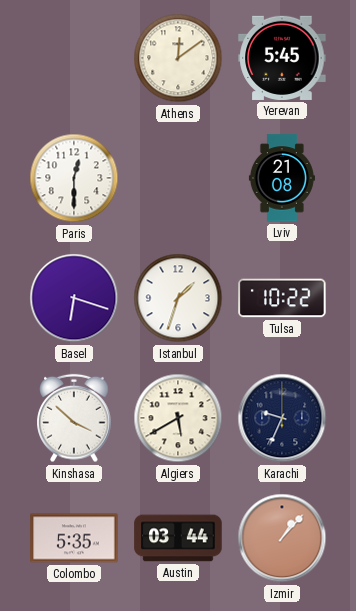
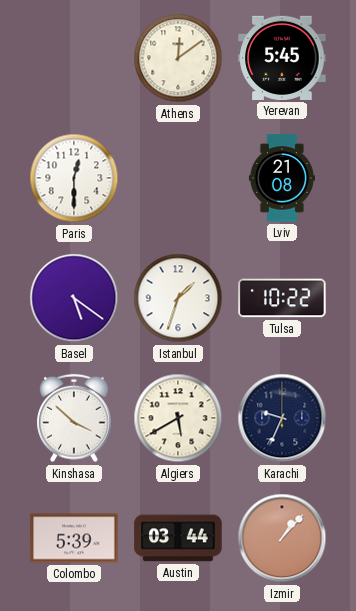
Basel: 6:18 -> 5:21 (74, 298)
Colombo: 5:35 -> 5:39 (74, 538)
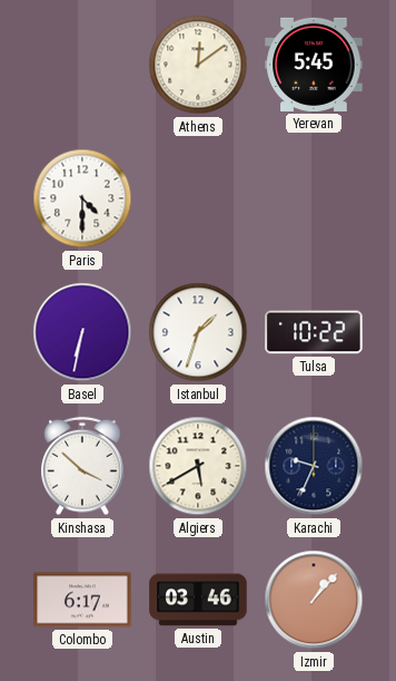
Paris: 12:30 -> 4:30 (82, 198)
Lviv: 21:08 -> none (282, 178)
Basel: 5:21 -> 6:32 (82, 332)
Colombo: 5:39 -> 6:17 (82, 600)
Austin: 03:44 -> 03:46 (198, 600)
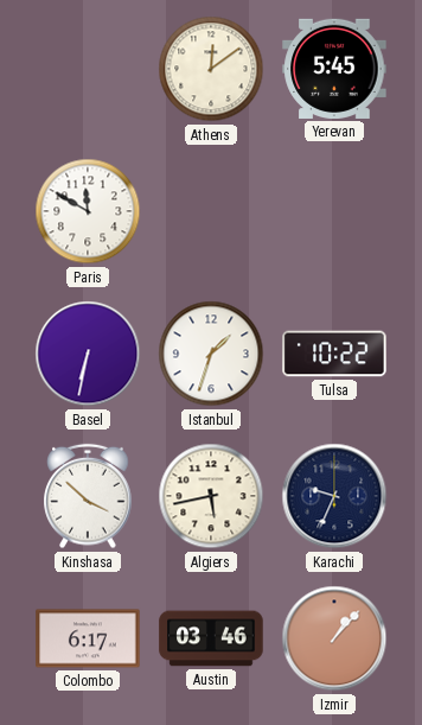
Paris: 4:30 -> 11:50 (88, 211)
Algiers: 5:40 -> 5:43 (211, 496)
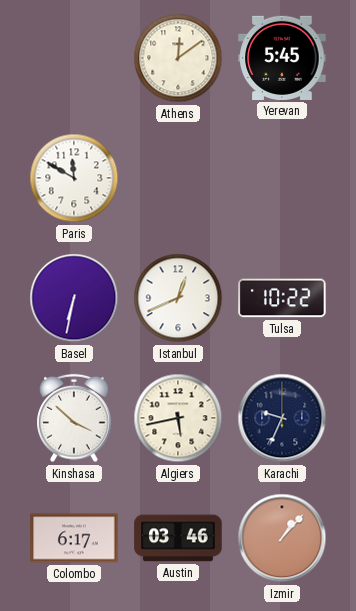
Istanbul: 1:33 -> 12:41 (178, 298)
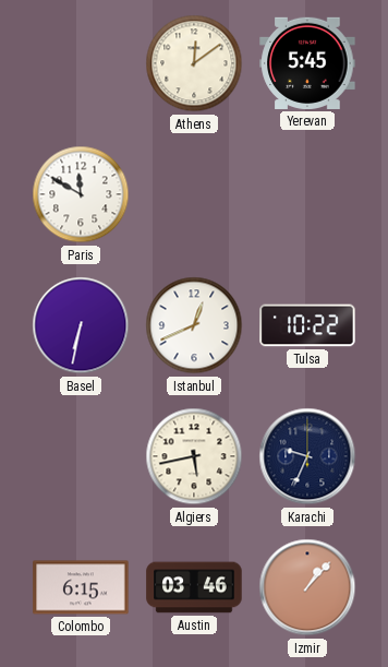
Kinshasa: 3:52 -> none (74, 418)
Colombo: 6:17 -> 6:15 (81, 587)
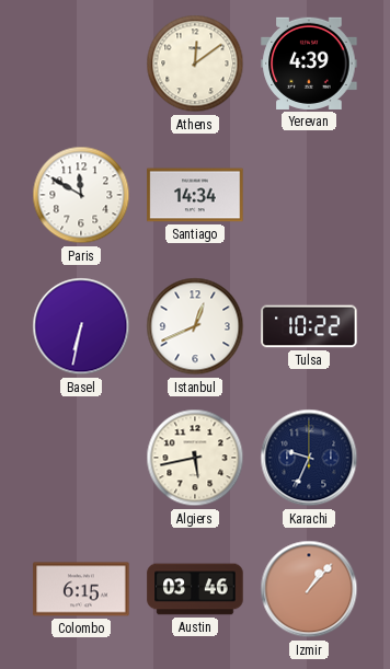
Yerevan: 5:45 -> 4:39 (309, 64)
Santiago: none -> 14:34 (195, 195)
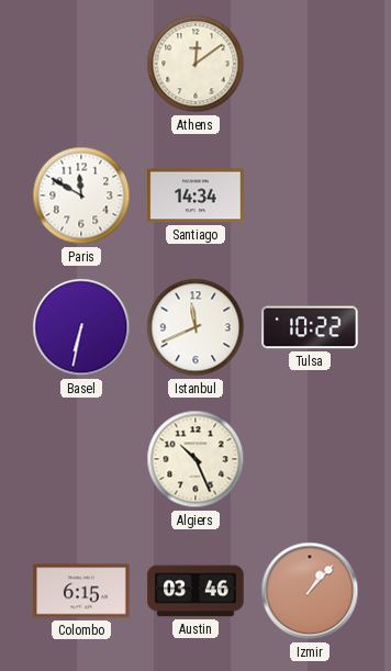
Yerevan: 4:39 -> none (309, 64)
Istanbul: 12:41 -> 11:41 (195, 327)
Algiers: 5:43 -> 10:26 (195, 459)
Karachi: 9:34 -> none (309, 458)
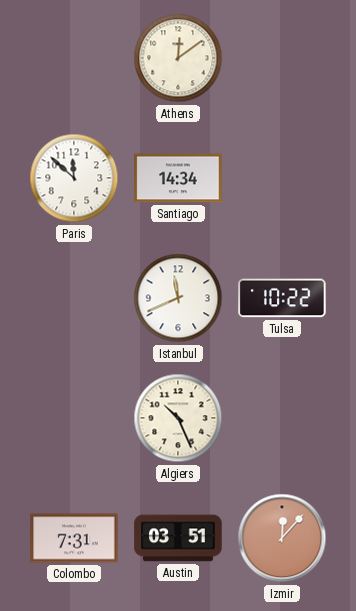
Paris: 11:50 -> 11:52 (74, 178)
Basel: 6:32 -> none (81, 327)
Colombo: 6:15 -> 7:31 (74, 538)
Austin: 03:46 -> 03:51 (178, 538)
Izmir: 1:07 -> 12:07 (282, 538)
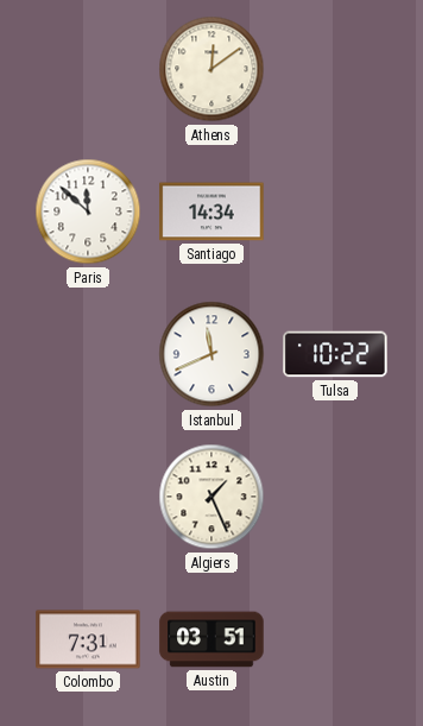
Algiers: 10:26 -> 1:26 (211, 497)
Izmir: 12:07 -> none (282, 538)
